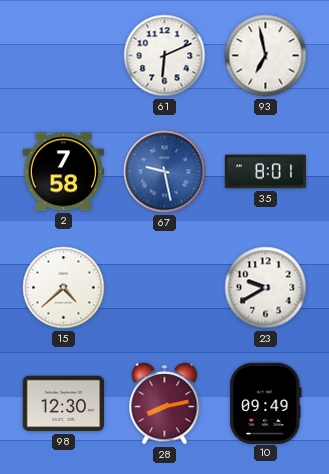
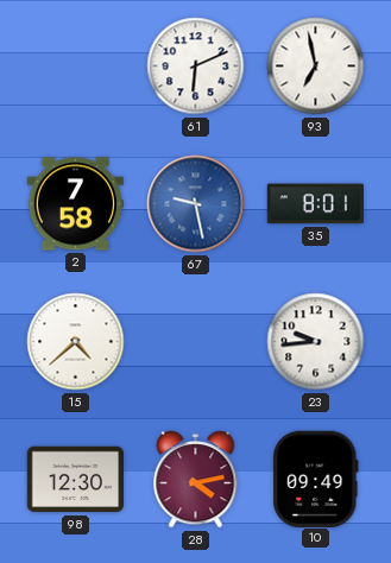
23: 9:40 -> 9:44 (316, 342)
28: 8:13 -> 4:13 (196, 480)
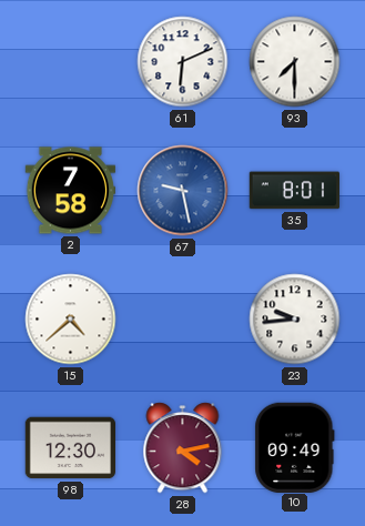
93: 6:58 -> 7:30 (295, 62)
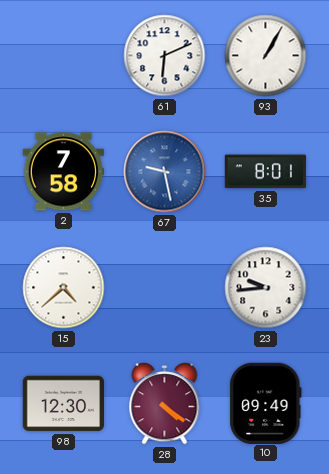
93: 7:30 -> 1:05 (266, 56)
28: 4:13 -> 4:21 (165, 404)
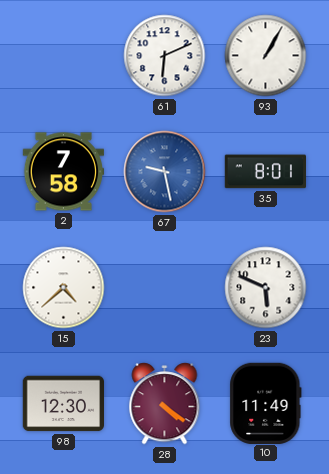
23: 9:44 -> 5:49 (266, 288)
10: 09:49 -> 11:49 (266, 403)
